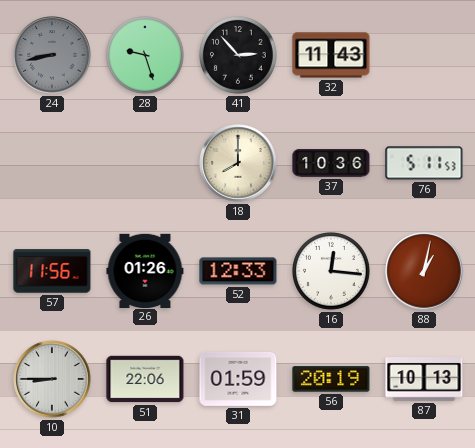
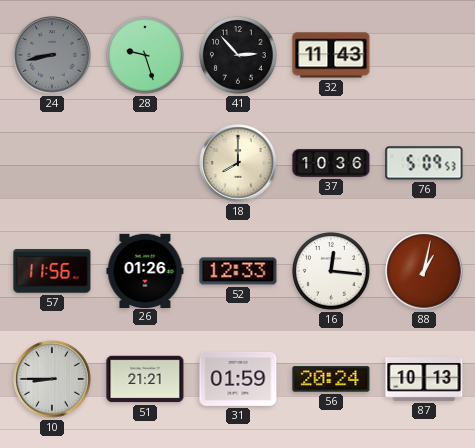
76: 5:11 -> 5:09 (424, 163)
51: 22:06 -> 21:21 (145, 379)
56: 20:19 -> 20:24 (331, 379)
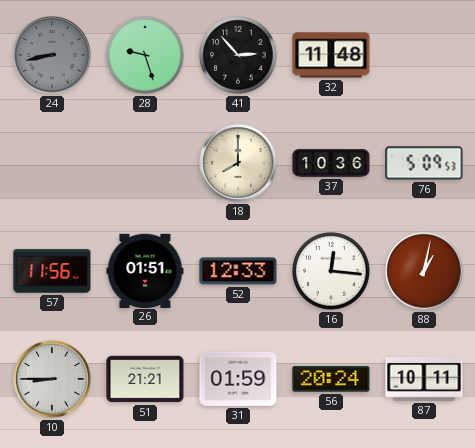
32: 11:43 -> 11:48 (331, 55)
26: 01:26 -> 01:51 (145, 270)
87: 10:13 -> 10:11 (424, 379)
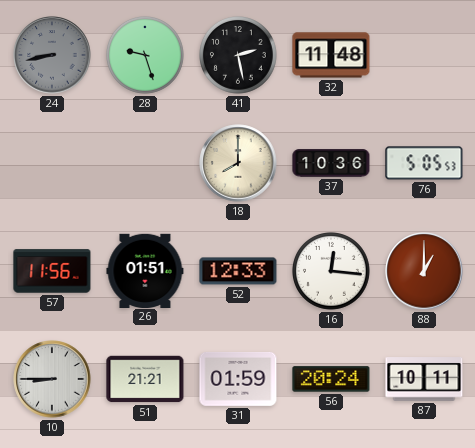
41: 2:53 -> 2:28 (239, 56)
76: 5:09 -> 5:05 (424, 163)
88: 1:02 -> 1:00 (424, 271)
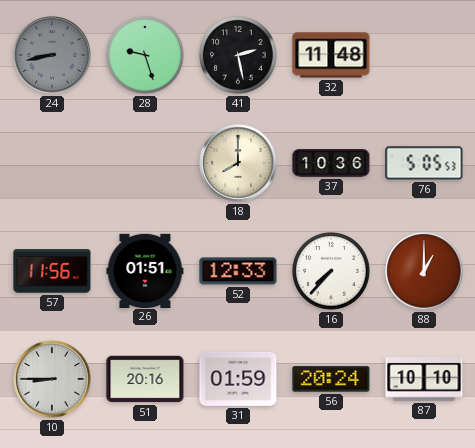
16: 12:16 -> 7:37 (332, 272)
51: 21:21 -> 20:16 (145, 379)
87: 10:11 -> 10:10 (424, 379)
